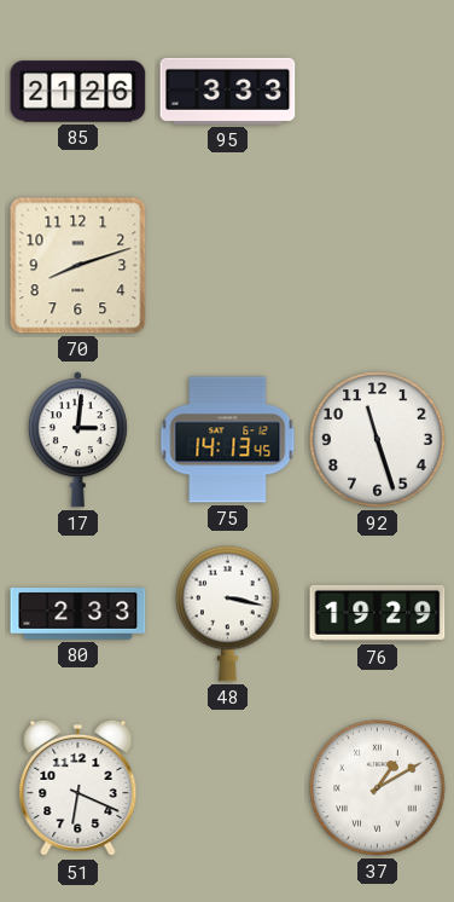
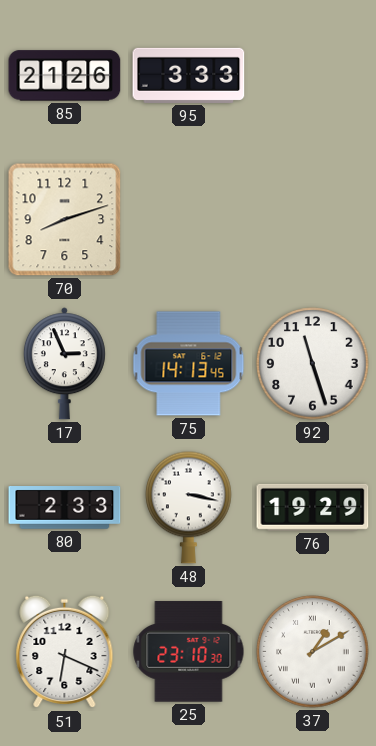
17: 3:01 -> 2:56 (64, 364)
25: none -> 23:10 (189, 652)
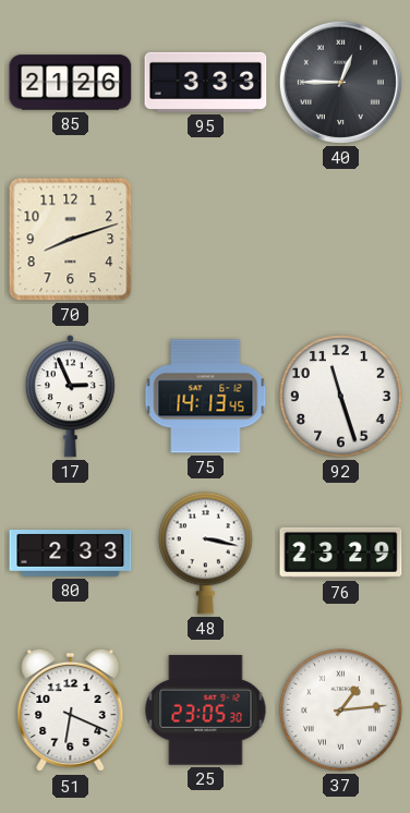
40: none -> 12:45 (340, 82)
76: 19:29 -> 23:29 (341, 553)
25: 23:10 -> 23:05 (206, 711)
37: 1:10 -> 1:14 (341, 711)
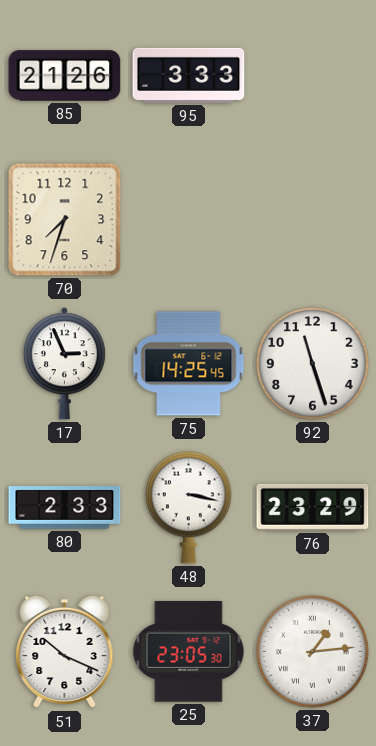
40: 12:45 -> none (340, 82)
70: 8:12 -> 7:33 (65, 220)
75: 14:13 -> 14:25 (189, 364)
51: 6:19 -> 10:19 (65, 652)
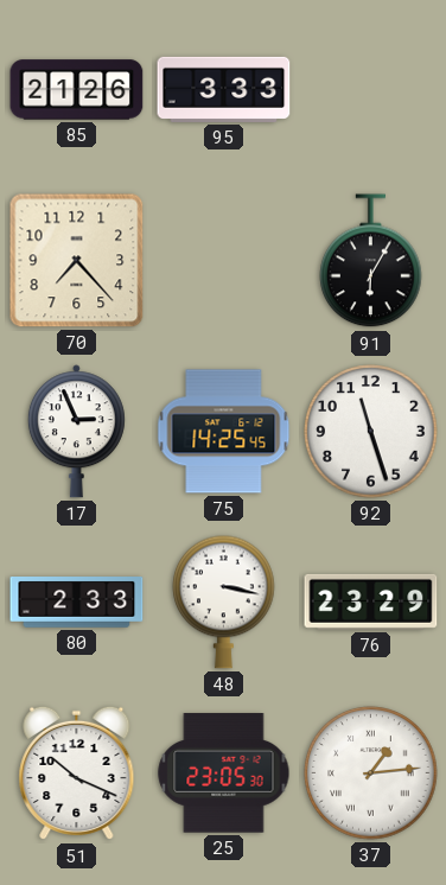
70: 7:33 -> 7:23 (77, 261)
91: none -> 6:05 (371, 261)
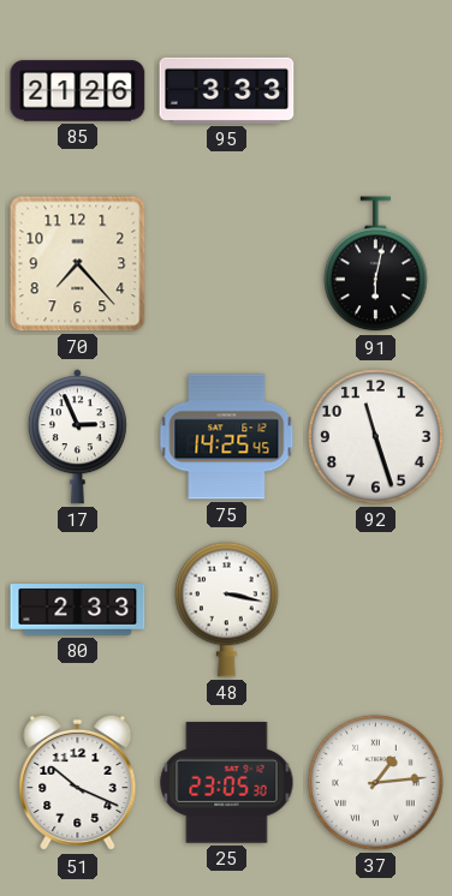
91: 6:05 -> 6:02 (376, 264)
76: 23:29 -> none (371, 601)
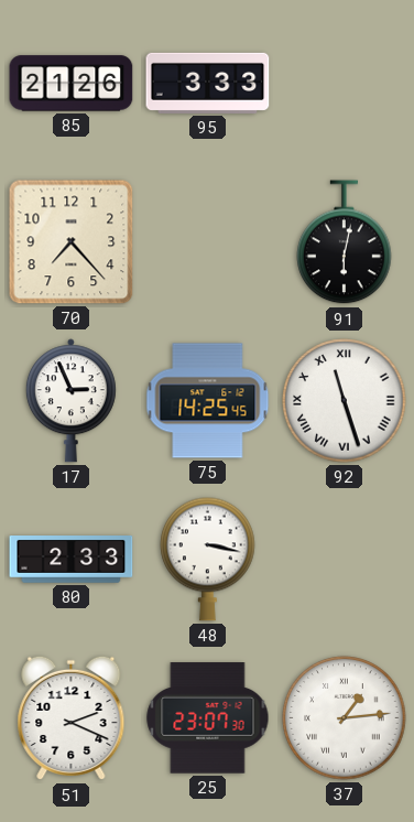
92 numerals: Arabic -> Roman (345, 401)
51: 10:19 -> 2:19 (72, 718)
25: 23:05 -> 23:07 (208, 718)
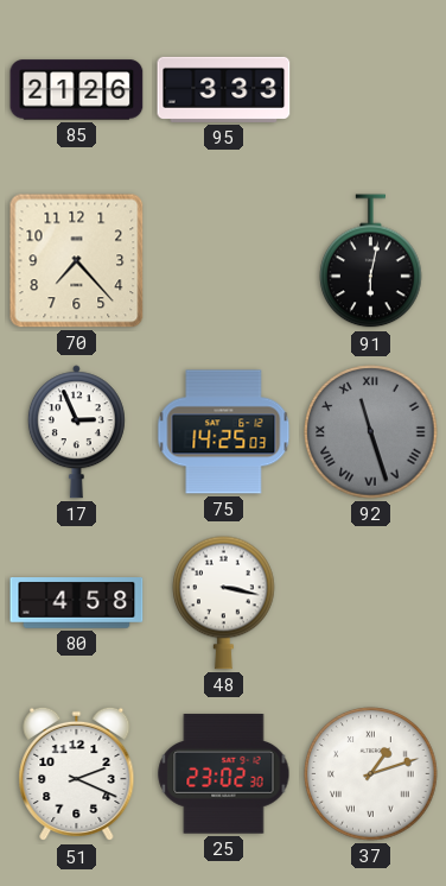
75: 14:25:45 -> 14:25:03 (224, 432)
92 dial: white -> grey (371, 432)
80: 2:33 -> 4:58 (77, 603)
25: 23:07 -> 23:02 (224, 774)
37: 1:14 -> 1:12 (371, 774)
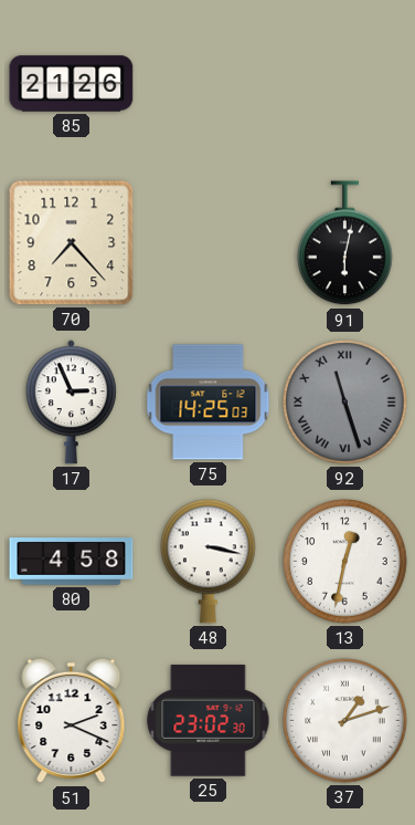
95: 3:33 -> none (224, 89)
13: none -> 12:32 (345, 562)
